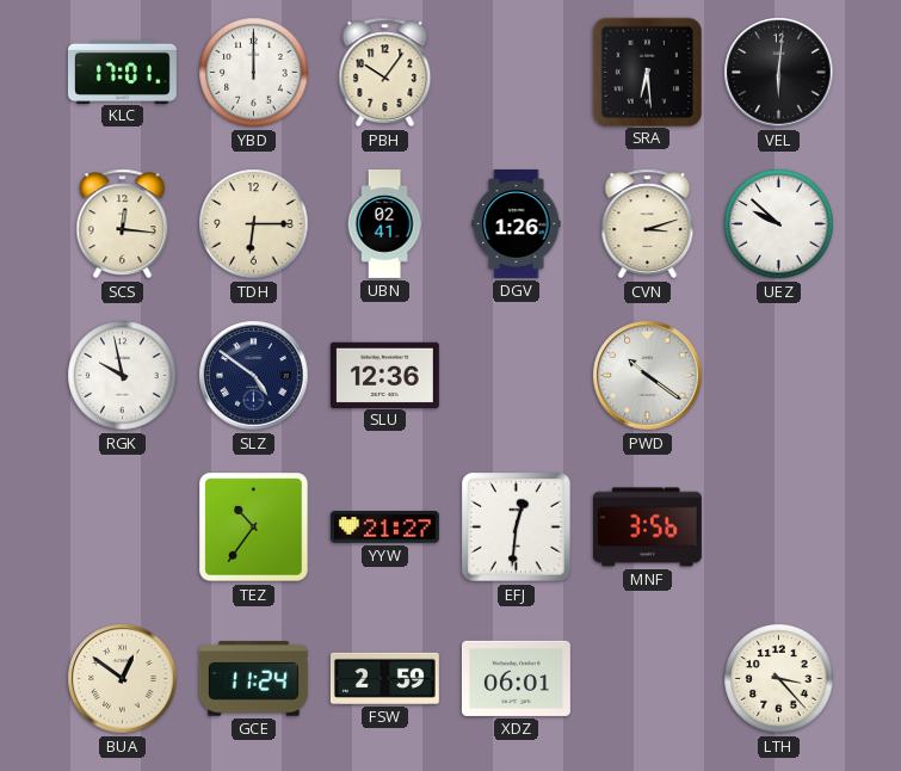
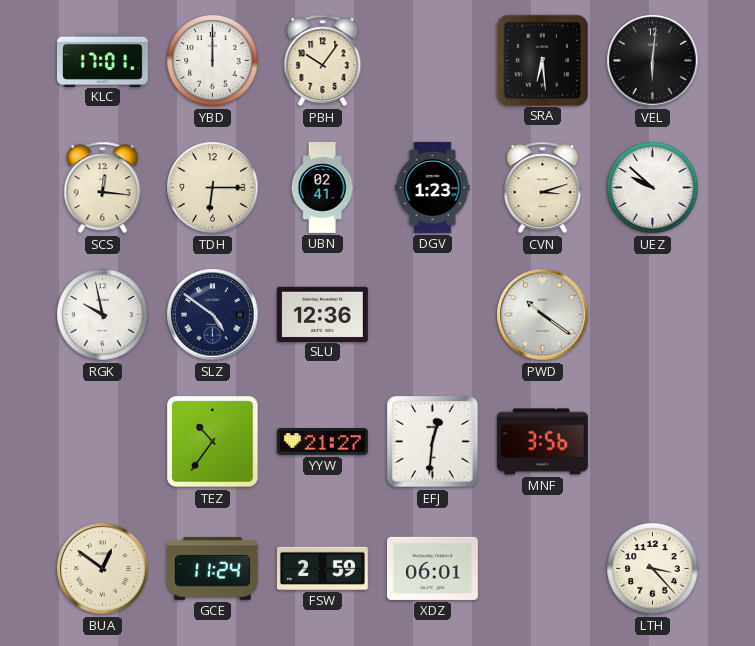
DGV: 1:26 -> 1:23 (433, 187)
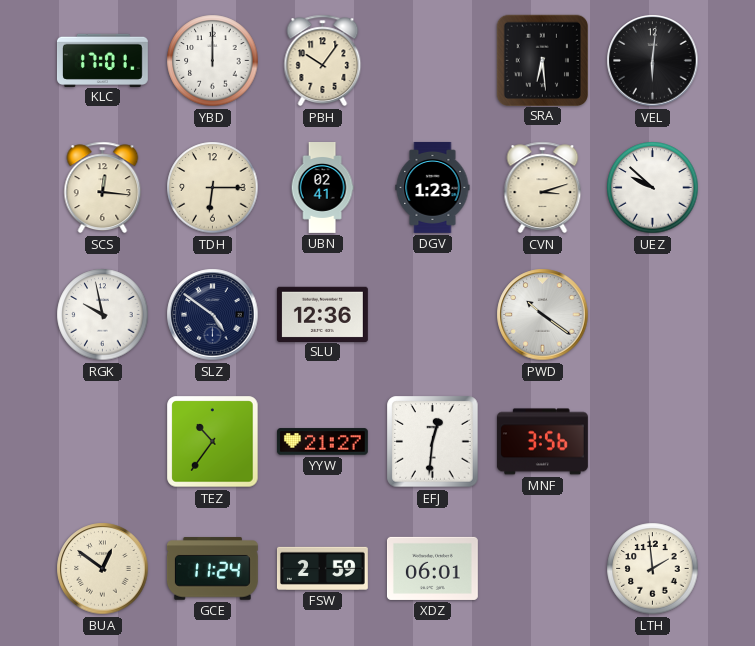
LTH: 3:23 -> 1:59 (653, 569)
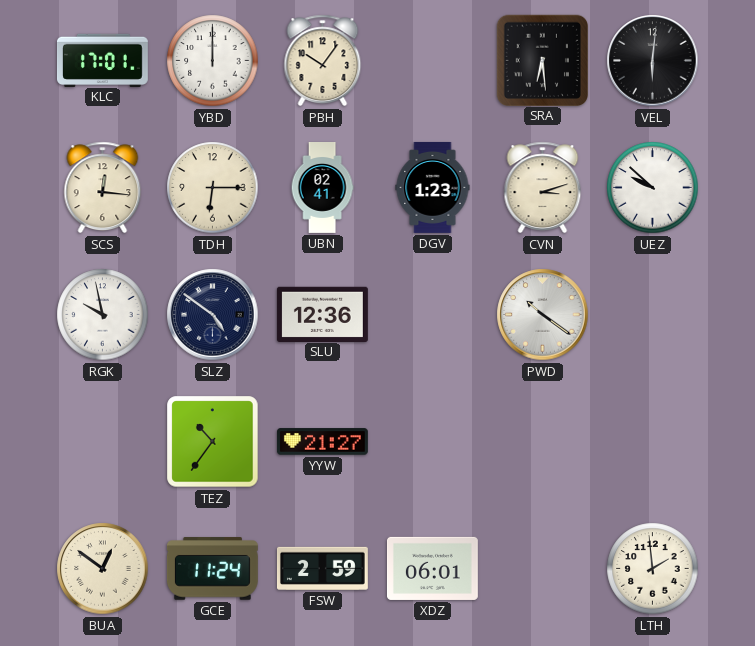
EFJ: 12:31 -> none (433, 442)
MNF: 3:56 -> none (542, 442)
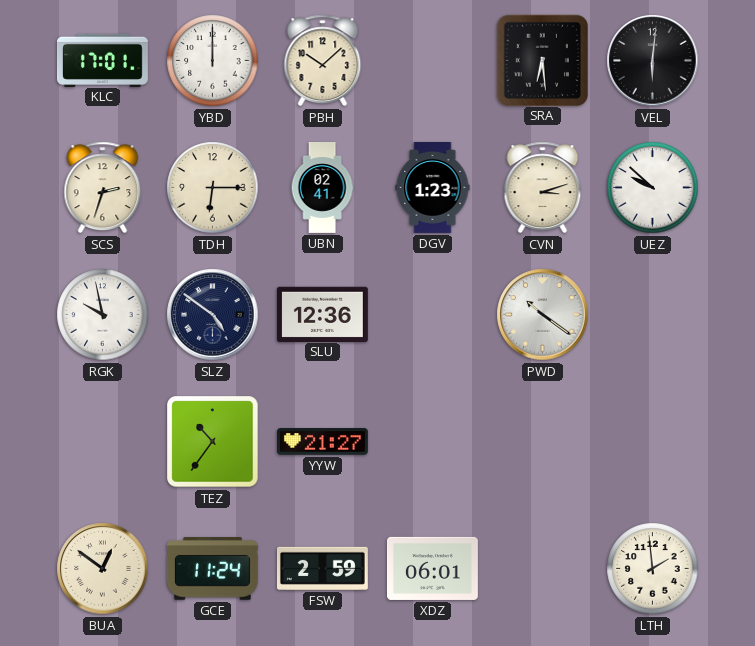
PBH: 10:06 -> 10:08 (323, 61)
SCS: 12:16 -> 2:33 (103, 188)
